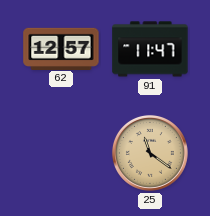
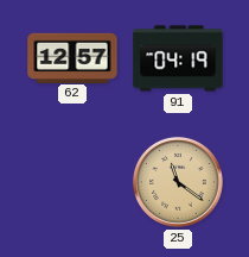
91: 11:47 -> 04:19 (178, 58)
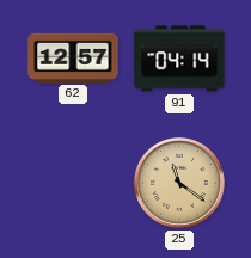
91: 04:19 -> 04:14 (179, 59)
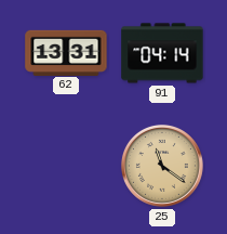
62: 12:57 -> 13:31 (66, 52)
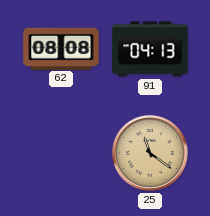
62: 13:31 -> 08:08 (61, 48)
91: 04:14 -> 04:13 (150, 49)
